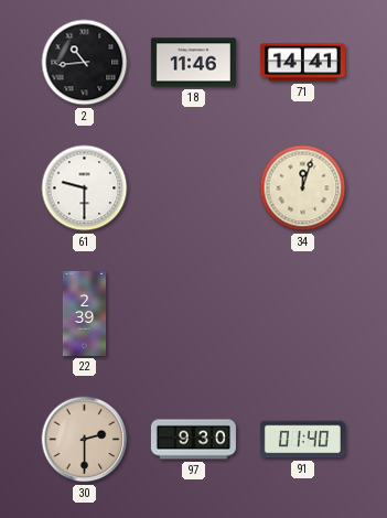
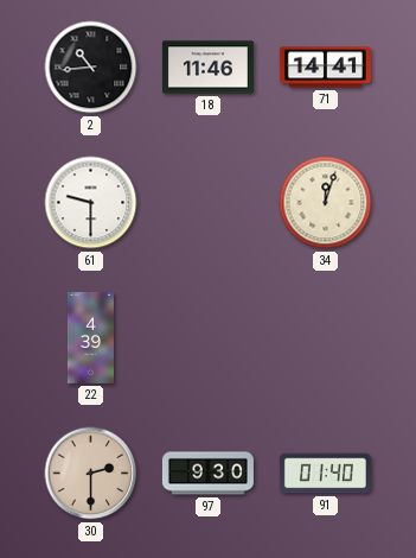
22: 2:39 -> 4:39 (90, 337)
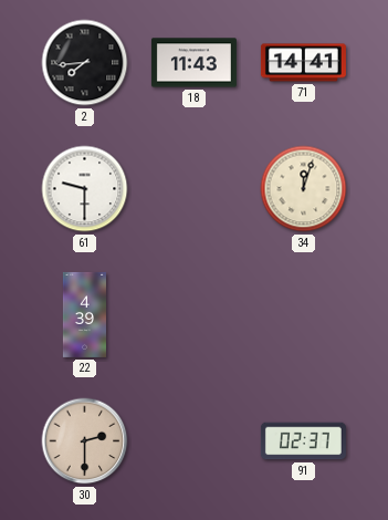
2: 10:44 -> 7:44 (85, 63)
18: 11:46 -> 11:43 (193, 63)
97: 9:30 -> none (207, 474)
91: 01:40 -> 02:37 (303, 441)
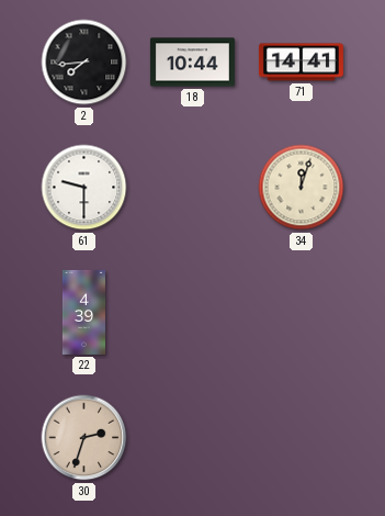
18: 11:43 -> 10:44 (192, 63)
30: 2:30 -> 2:33 (84, 438)
91: 02:37 -> none (303, 441)
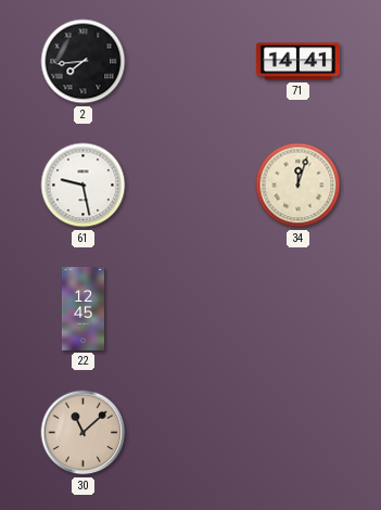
18: 10:44 -> none (192, 63)
61: 9:30 -> 9:28 (84, 186)
22: 4:39 -> 12:45 (82, 308)
30: 2:33 -> 11:08 (84, 433)
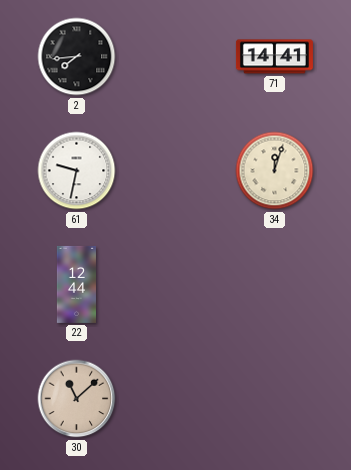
61: 9:28 -> 9:32 (77, 171)
22: 12:45 -> 12:44 (76, 284)
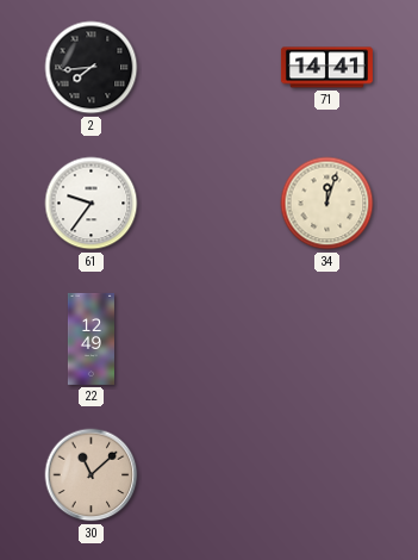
61: 9:32 -> 9:36 (92, 204)
22: 12:44 -> 12:49 (91, 338)
